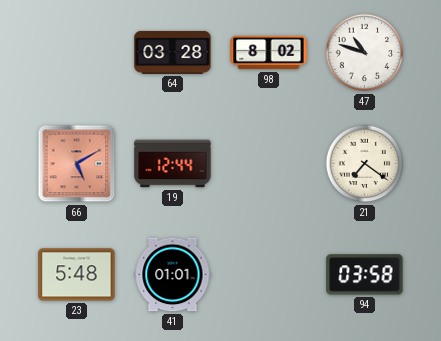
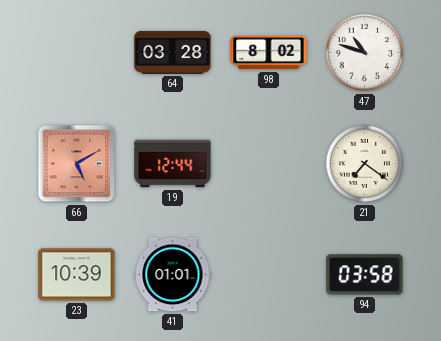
23: 5:48 -> 10:39 (77, 275)
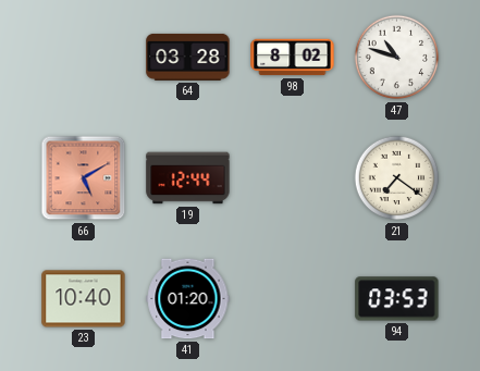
23: 10:39 -> 10:40 (84, 299)
41: 01:01 -> 01:20 (188, 299)
94: 03:58 -> 03:53 (397, 299)
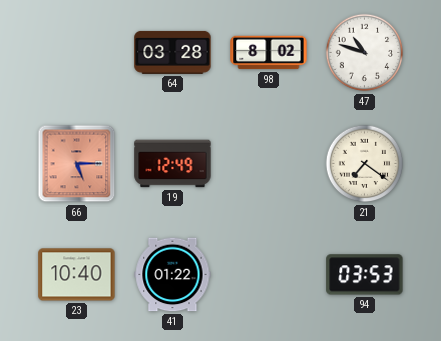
66: 5:10 -> 5:15 (77, 164)
19: 12:44 -> 12:49 (173, 164)
41: 01:20 -> 01:22 (173, 275)
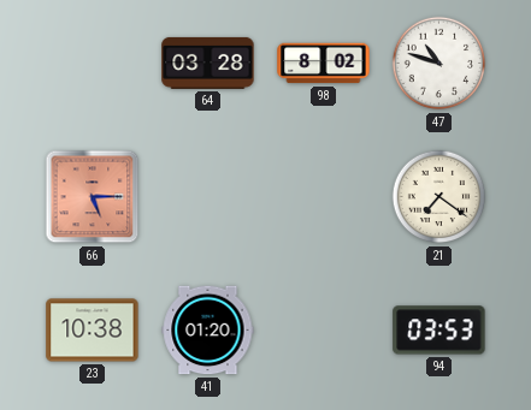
19: 12:49 -> none (173, 164)
23: 10:40 -> 10:38 (93, 331)
41: 01:22 -> 01:20 (208, 331)
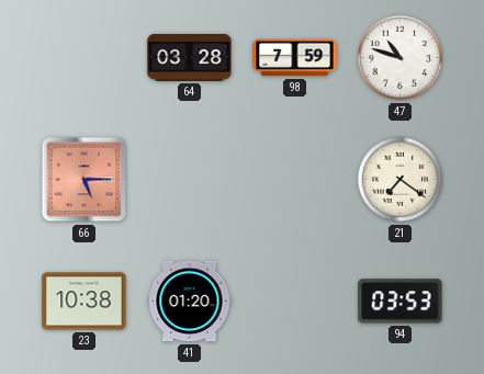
98: 8:02 -> 7:59 (295, 58)
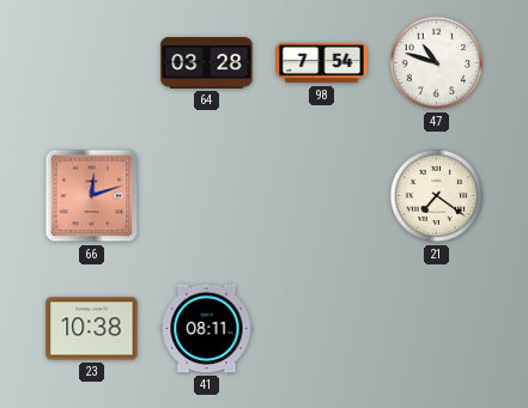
98: 7:59 -> 7:54 (322, 63)
66: 5:15 -> 12:12 (92, 196)
41: 01:20 -> 08:11 (207, 329)
94: 03:53 -> none (401, 302)
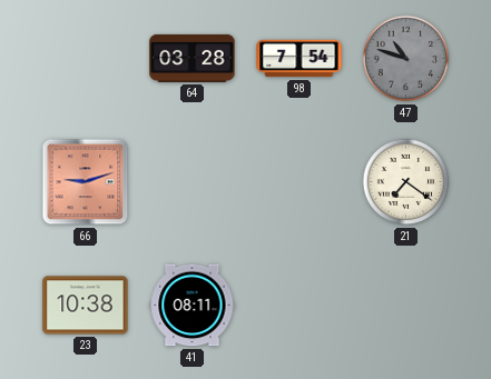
47 dial: white -> grey (406, 59)
66: 12:12 -> 9:12 (86, 182)
